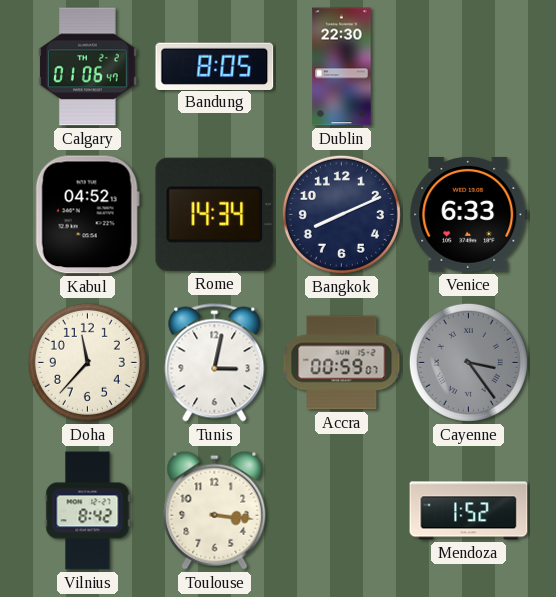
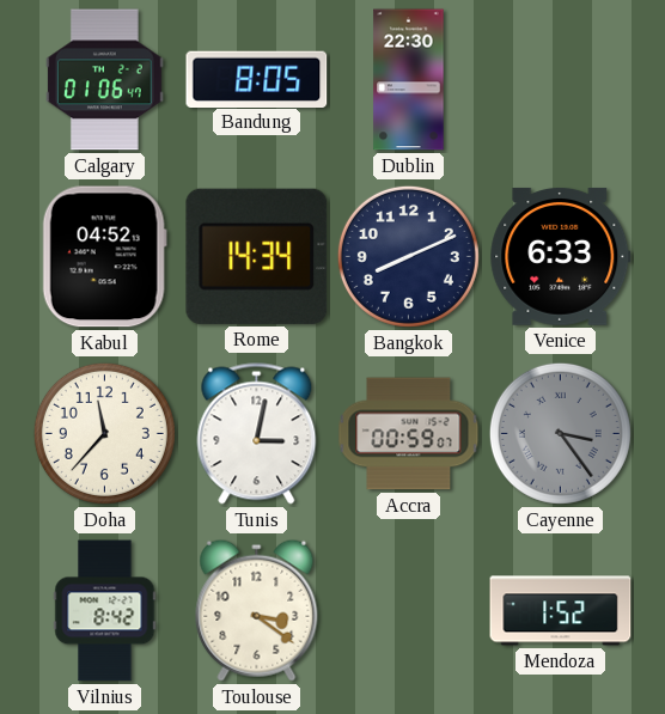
Toulouse: 3:16 -> 3:21 (257, 610)
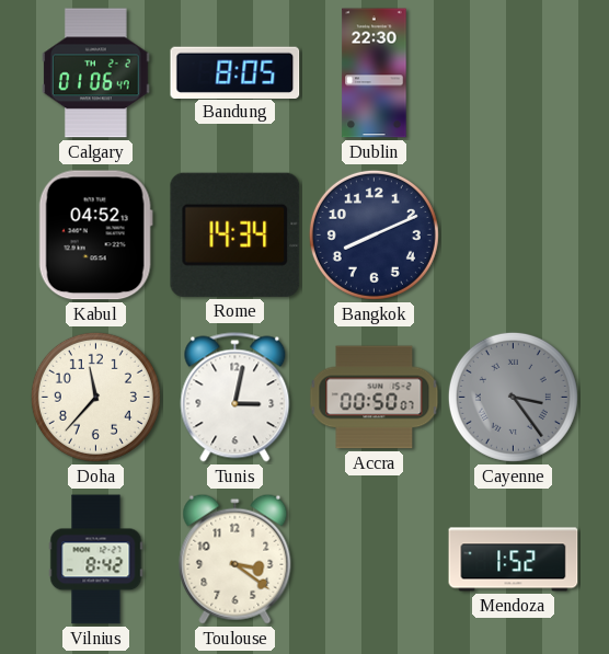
Venice: 6:33 -> none (561, 256)
Accra: 00:59 -> 00:50 (375, 398)
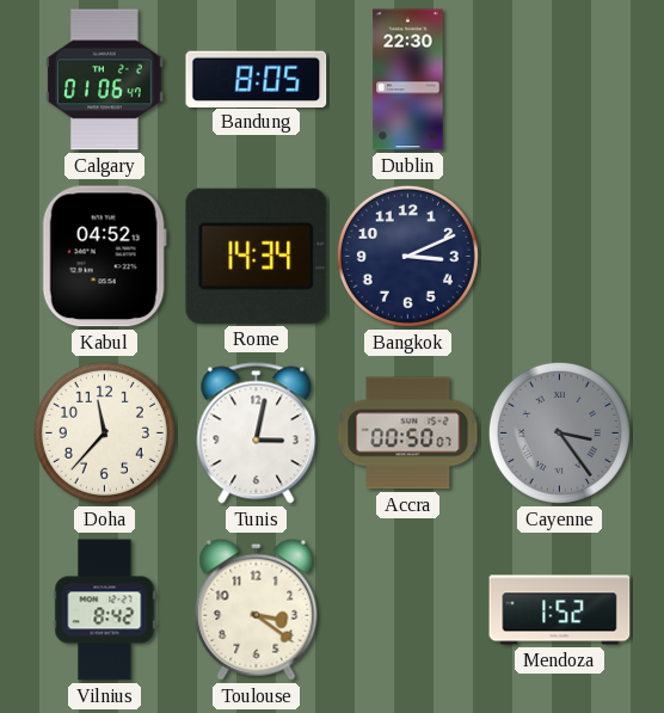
Bangkok: 8:11 -> 3:11 (407, 256)
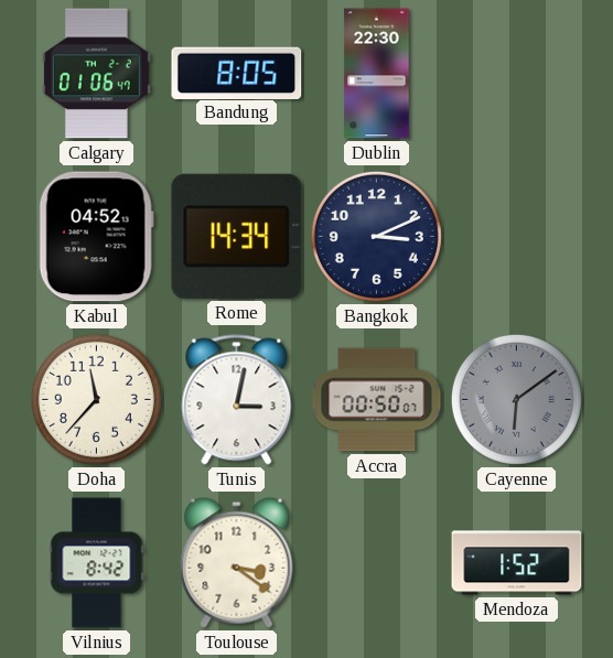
Cayenne: 3:24 -> 6:09 (516, 399)
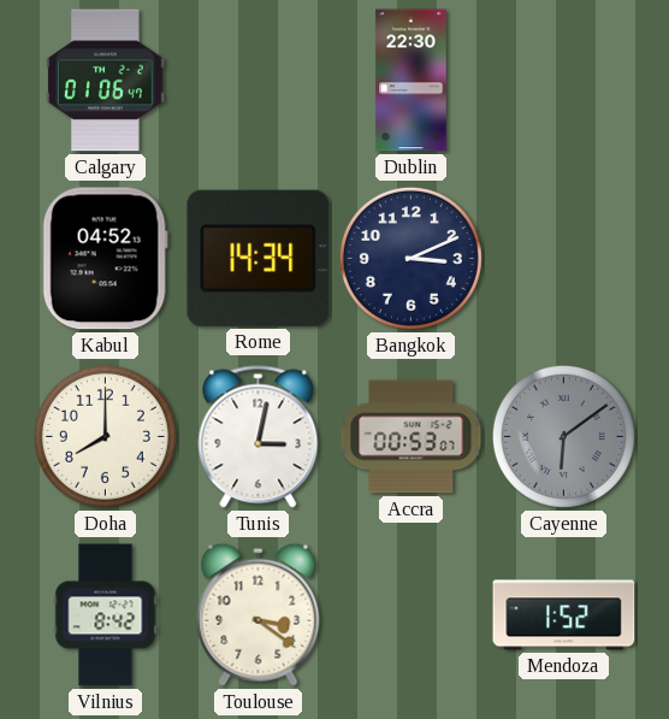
Bandung: 8:05 -> none (237, 73)
Doha: 11:37 -> 8:00 (105, 436)
Accra: 00:50 -> 00:53 (412, 437)
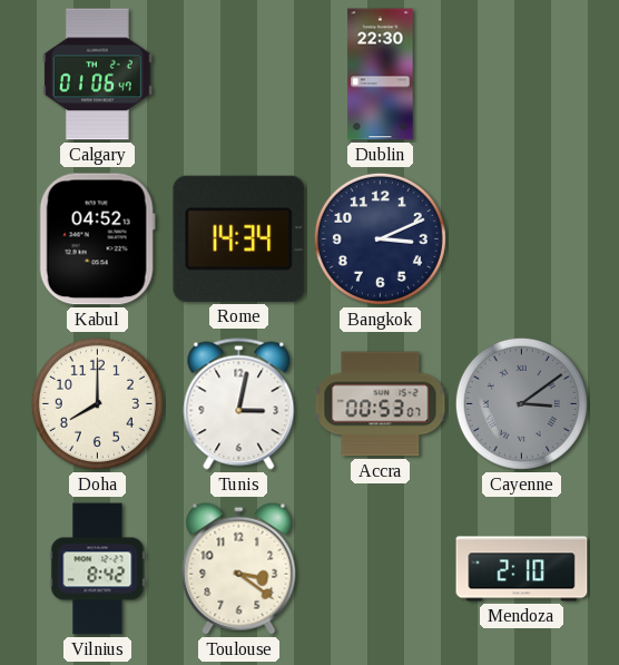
Cayenne: 6:09 -> 3:09 (521, 403)
Mendoza: 1:52 -> 2:10 (522, 569)
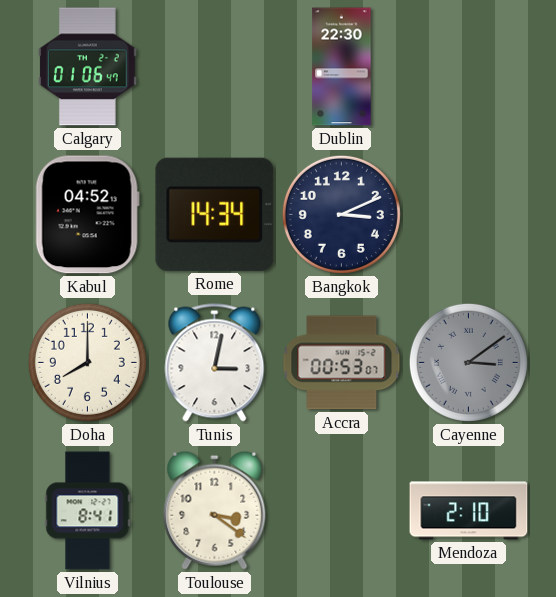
Vilnius: 8:42 -> 8:41 (88, 511)
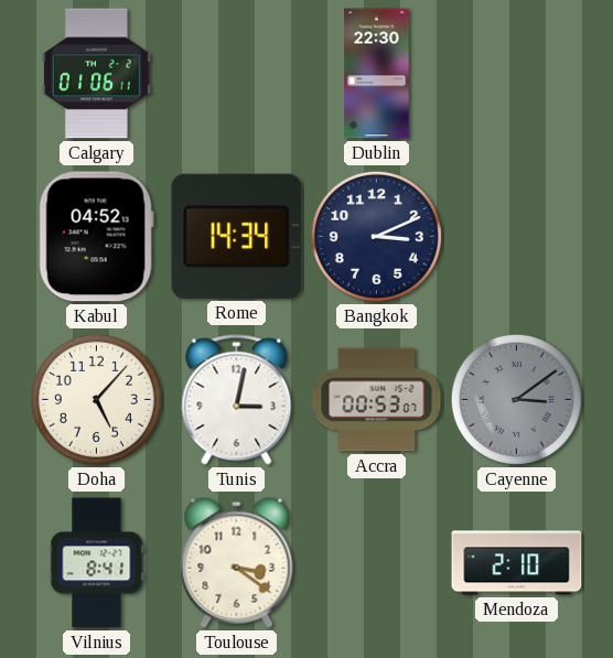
Calgary: 01:06:47 -> 01:06:11 (97, 74)
Doha: 8:00 -> 5:07 (96, 399)
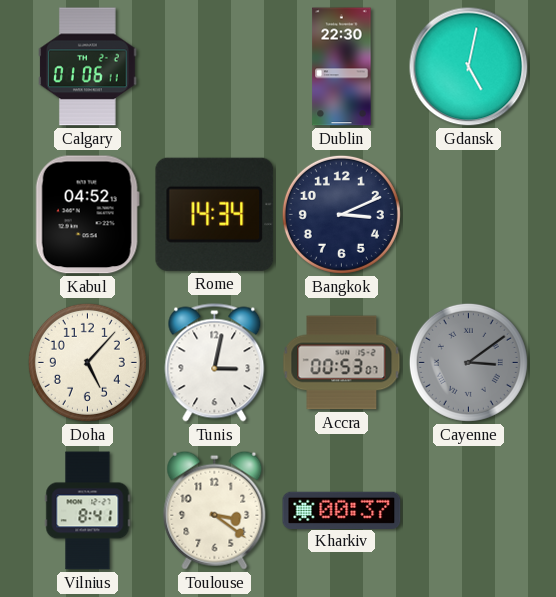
Gdansk: none -> 5:02 (469, 67)
Kharkiv: none -> 00:37 (342, 510)
Mendoza: 2:10 -> none (517, 563)
